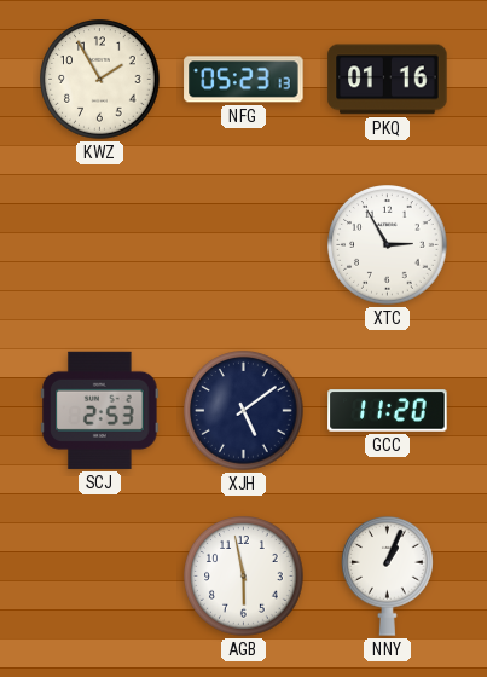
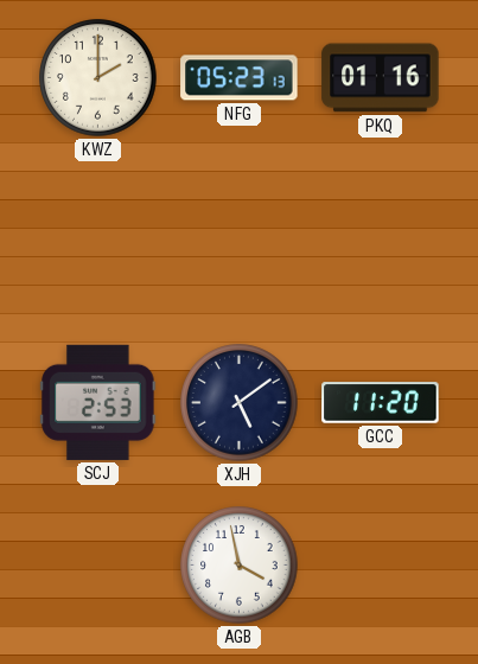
KWZ: 1:55 -> 2:00 (98, 78)
XTC: 2:55 -> none (388, 245)
AGB: 5:58 -> 3:58 (240, 566)
NNY: 1:04 -> none (388, 575)
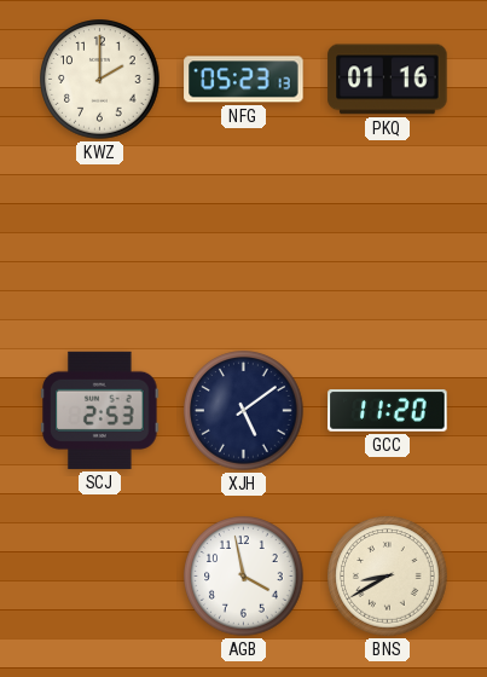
BNS: none -> 8:40 (388, 577)
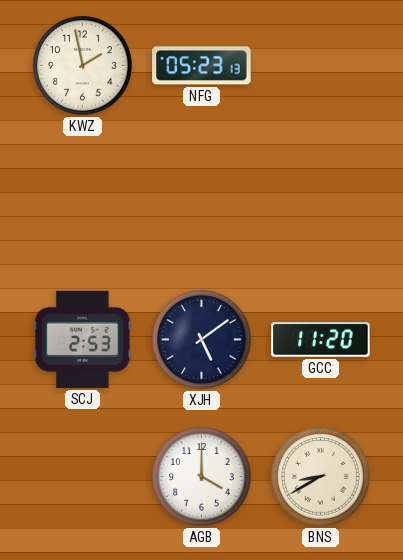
KWZ: 2:00 -> 1:58 (83, 66)
PKQ: 01:16 -> none (388, 80)
AGB: 3:58 -> 4:00 (202, 477)
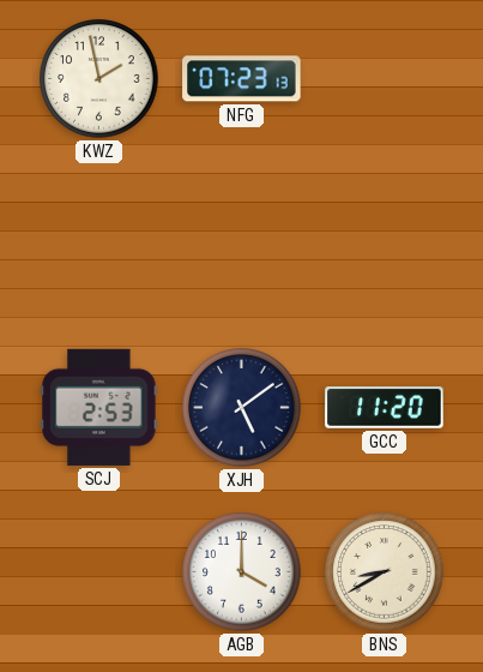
NFG: 05:23 -> 07:23 (242, 79)
